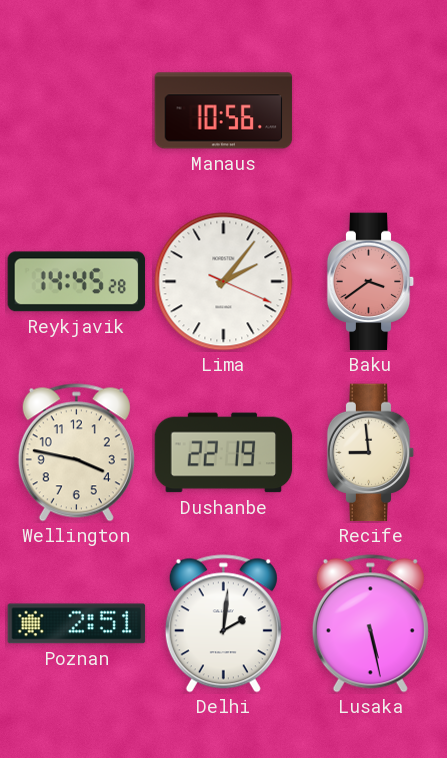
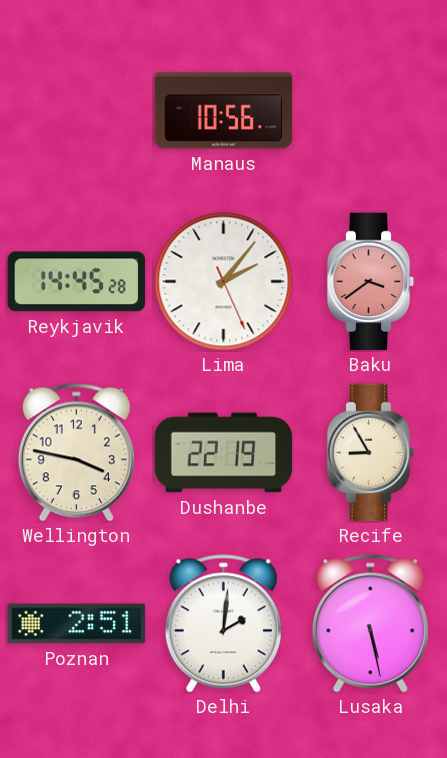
Lima: 2:06:19 -> 2:06:26 (224, 282)
Recife: 8:59 -> 8:55 (371, 453)
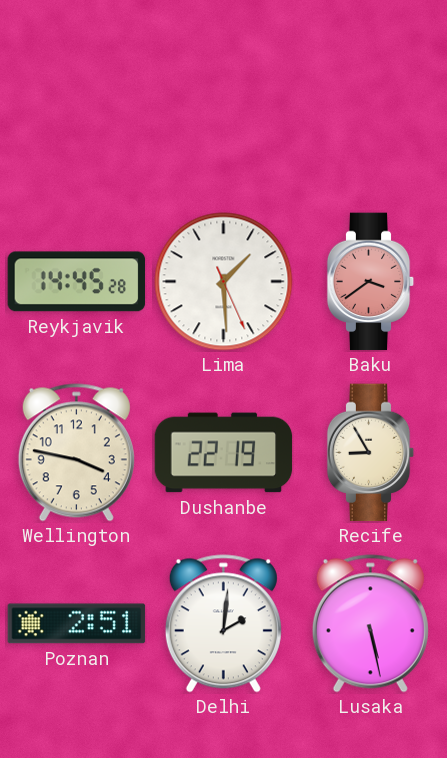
Manaus: 10:56 -> none (224, 111)
Lima: 2:06 -> 1:29 (224, 282)
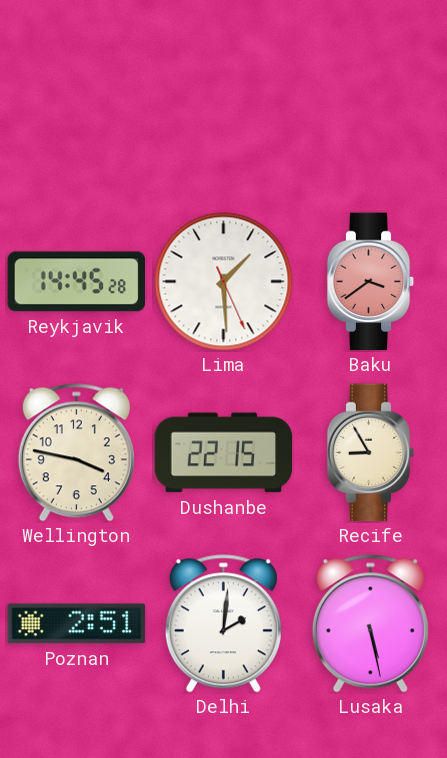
Dushanbe: 22:19 -> 22:15 (224, 453)
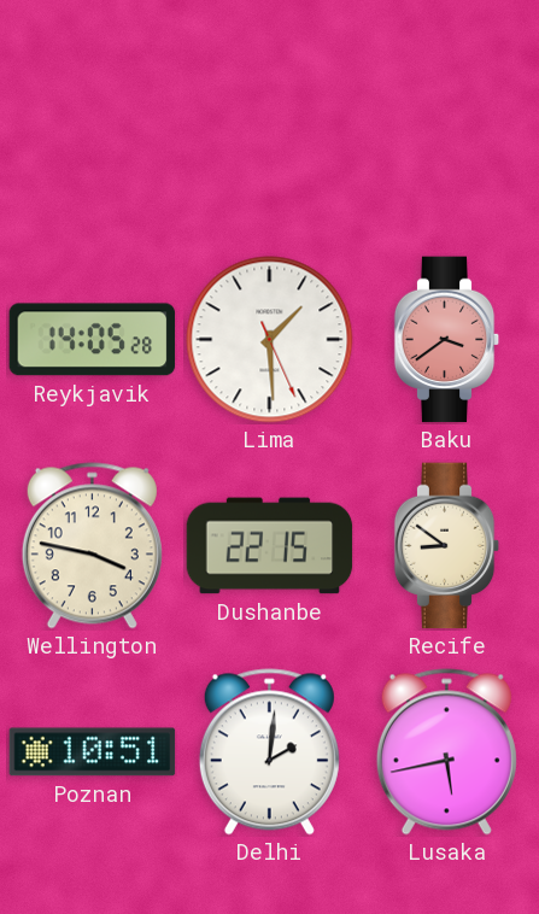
Reykjavik: 14:45 -> 14:05 (93, 340)
Recife: 8:55 -> 8:51 (447, 546)
Poznan: 2:51 -> 10:51 (93, 752)
Lusaka: 5:28 -> 5:43 (446, 752)
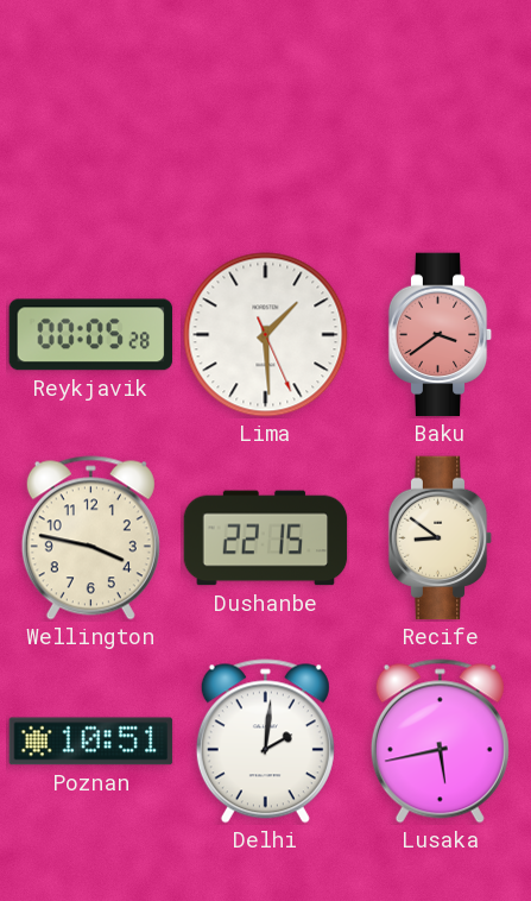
Reykjavik: 14:05 -> 00:05 (91, 335)
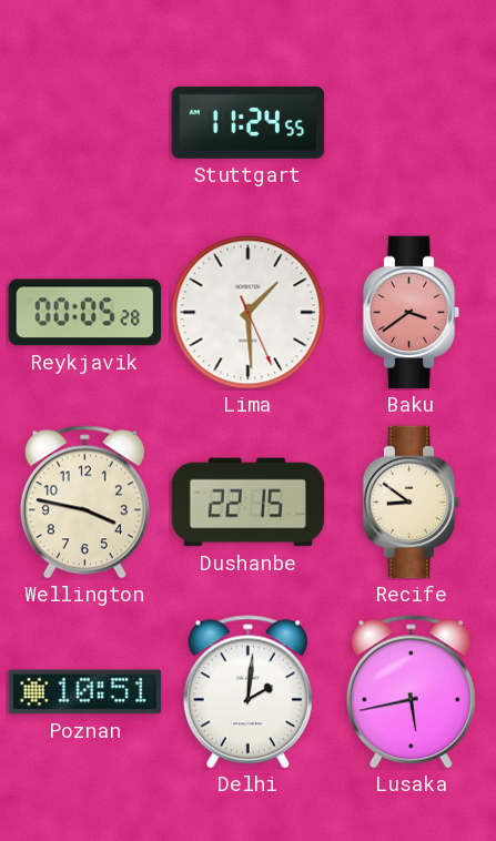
Stuttgart: none -> 11:24 (249, 122)
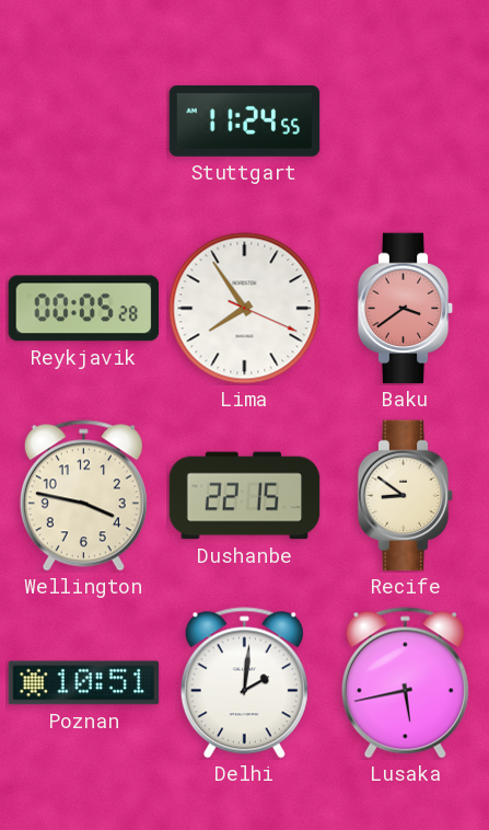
Lima: 1:29 -> 7:54 (245, 309)
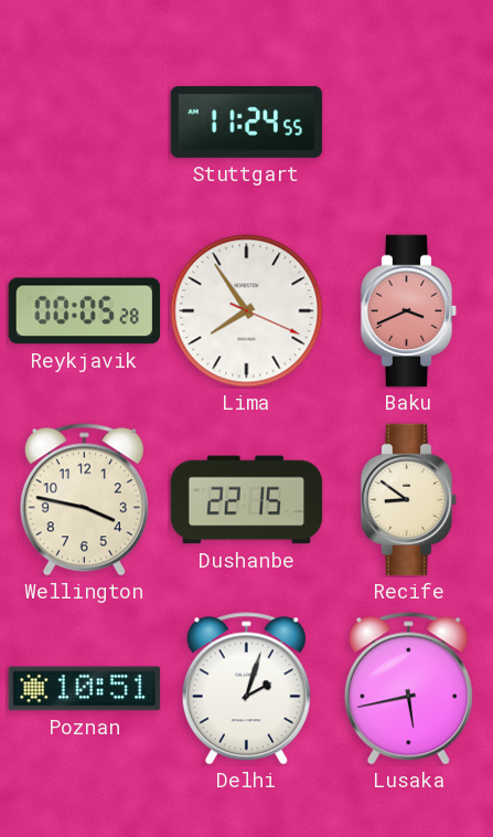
Baku: 3:39 -> 3:41 (409, 311)
Delhi: 2:01 -> 2:03 (246, 689)
